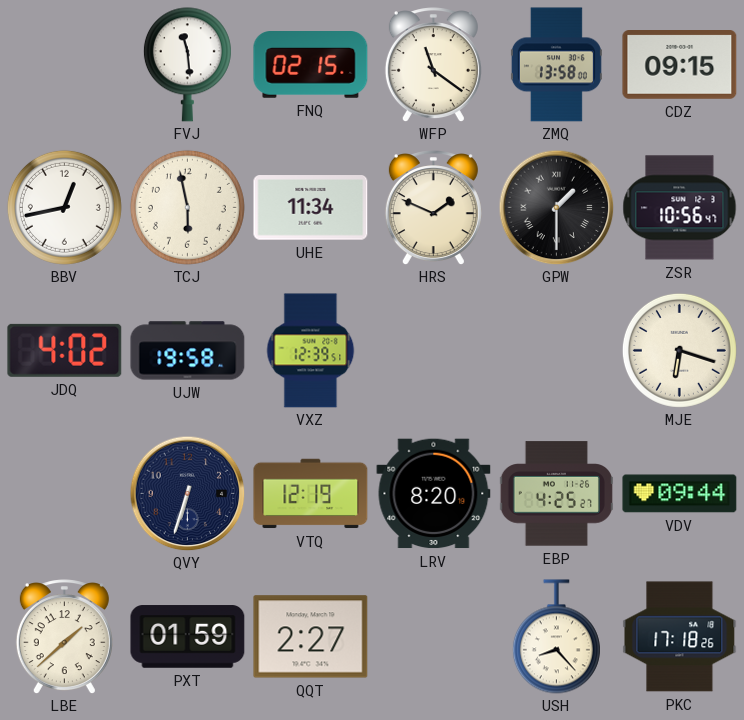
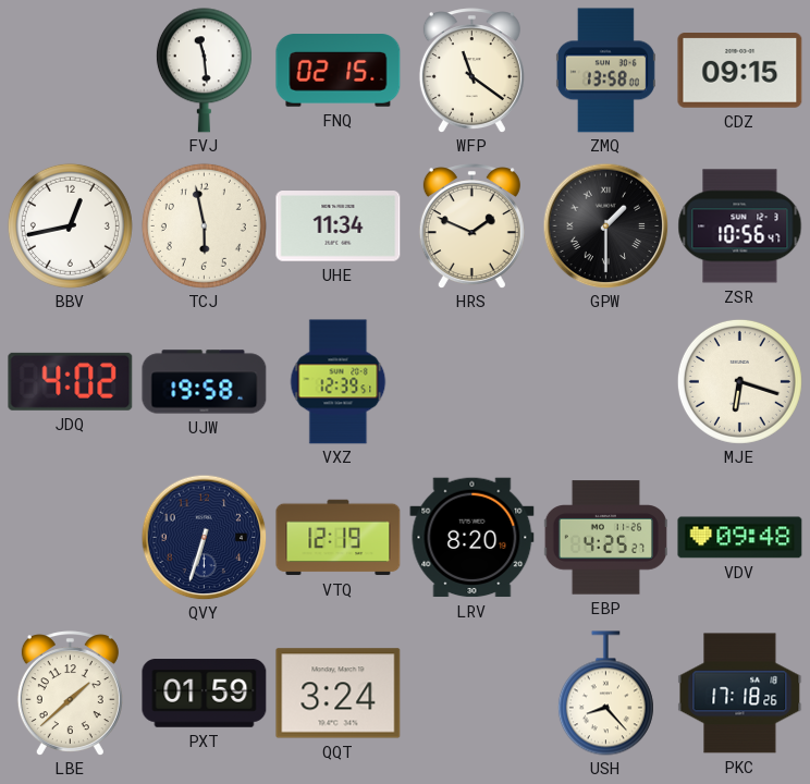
VDV: 09:44 -> 09:48 (740, 538)
QQT: 2:27 -> 3:24 (339, 694)
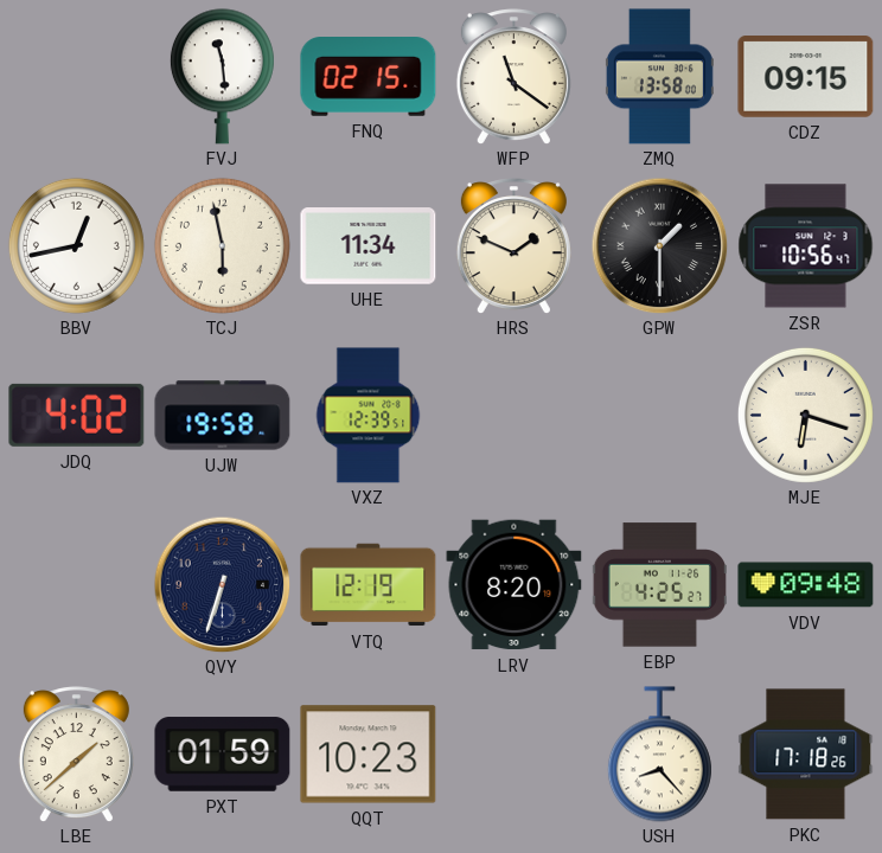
QQT: 3:24 -> 10:23 (369, 755)
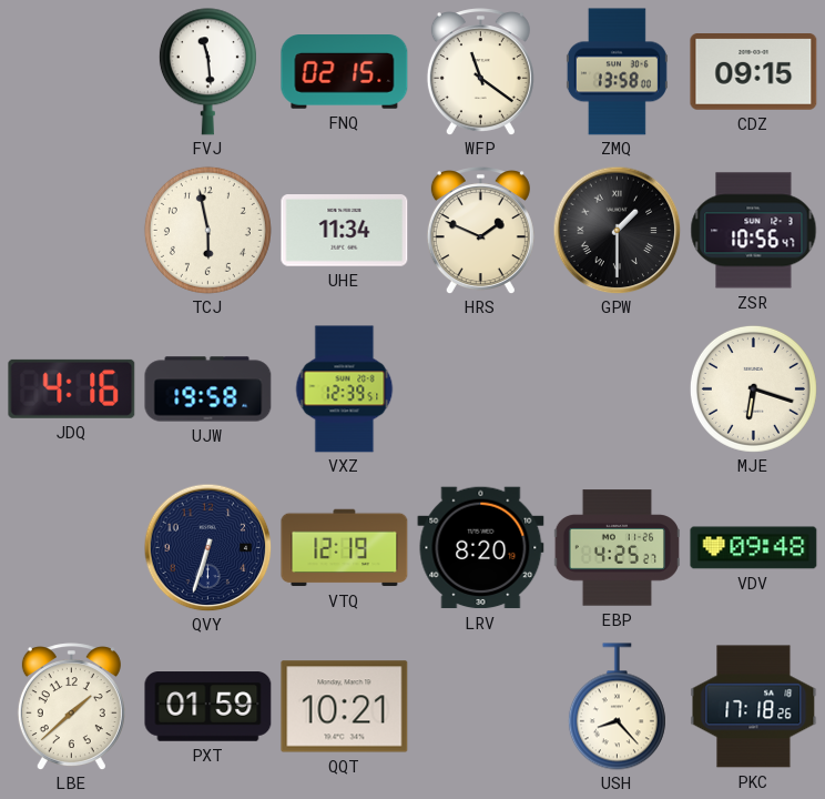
BBV: 12:43 -> none (76, 245)
JDQ: 4:02 -> 4:16 (72, 388)
QQT: 10:23 -> 10:21 (345, 707)
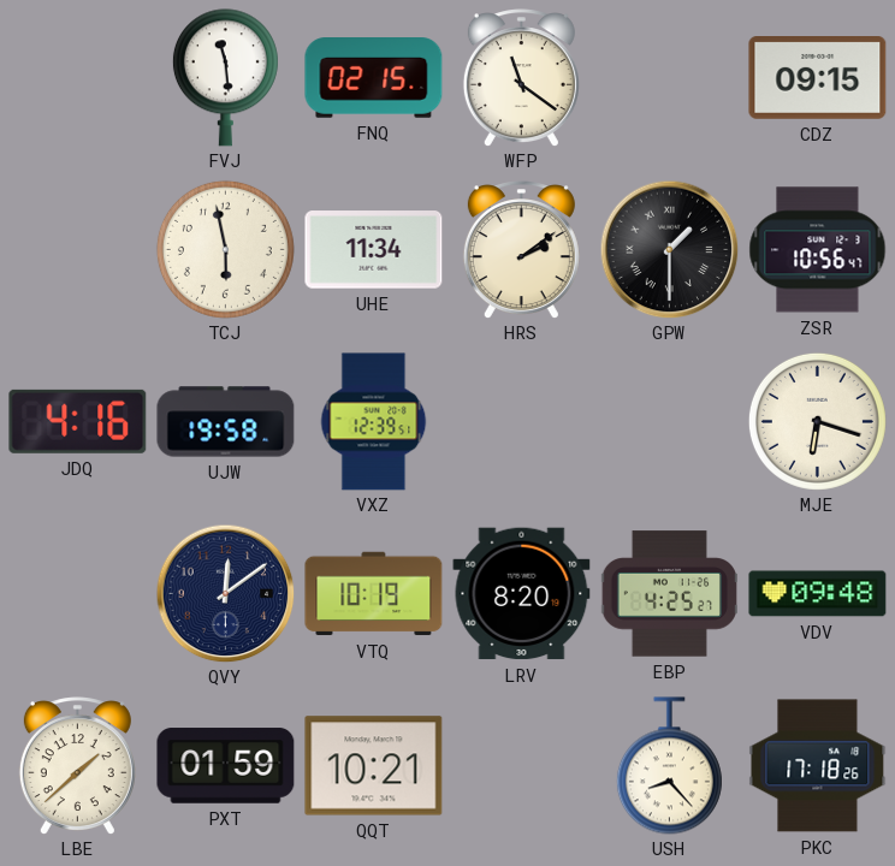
ZMQ: 13:58 -> none (617, 72)
HRS: 1:49 -> 2:09 (521, 250)
QVY: 6:33 -> 12:09 (225, 593)
VTQ: 12:19 -> 10:19 (374, 594)
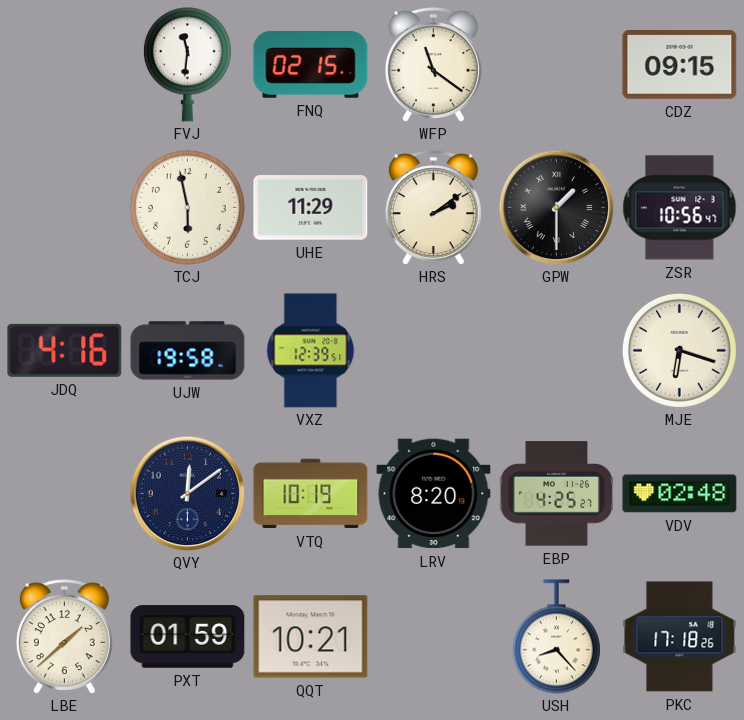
FVJ: 11:29 -> 11:31 (187, 65)
UHE: 11:34 -> 11:29 (311, 208)
VDV: 09:48 -> 02:48 (680, 494)
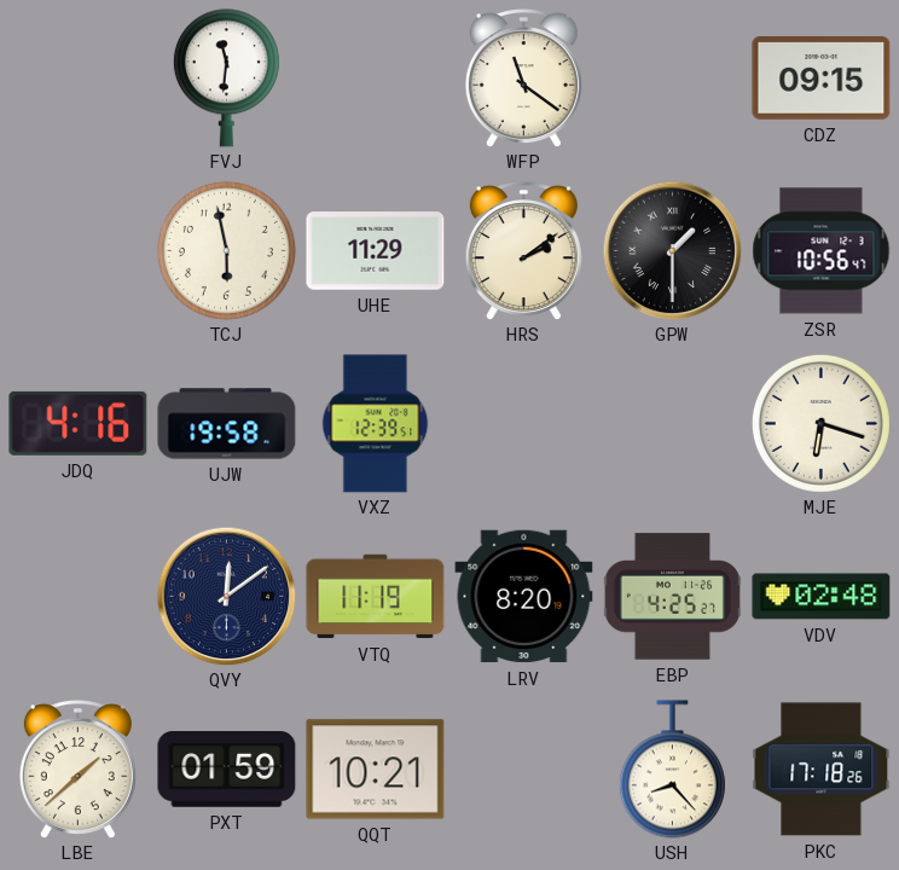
FNQ: 02:15 -> none (311, 65)
VTQ: 10:19 -> 11:19 (376, 597)
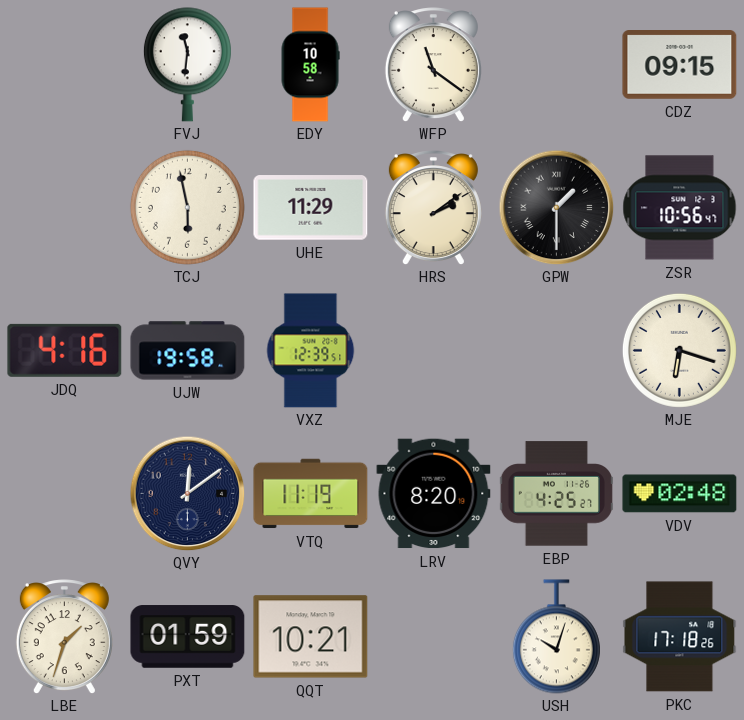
EDY: none -> 10:58 (310, 65)
LBE: 1:38 -> 1:33 (64, 637)
USH: 8:23 -> 10:03 (556, 637)
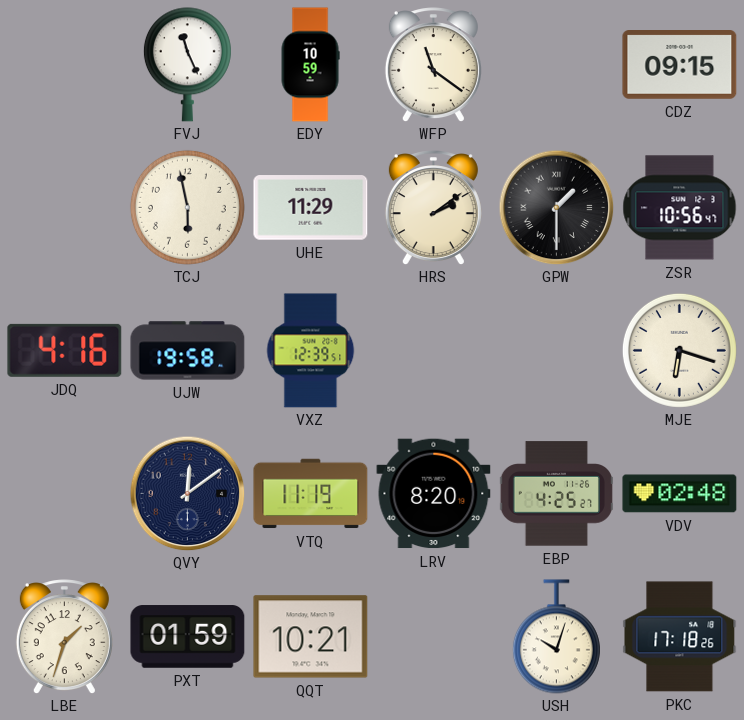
FVJ: 11:31 -> 11:26 (187, 65)
EDY: 10:58 -> 10:59 (310, 65)
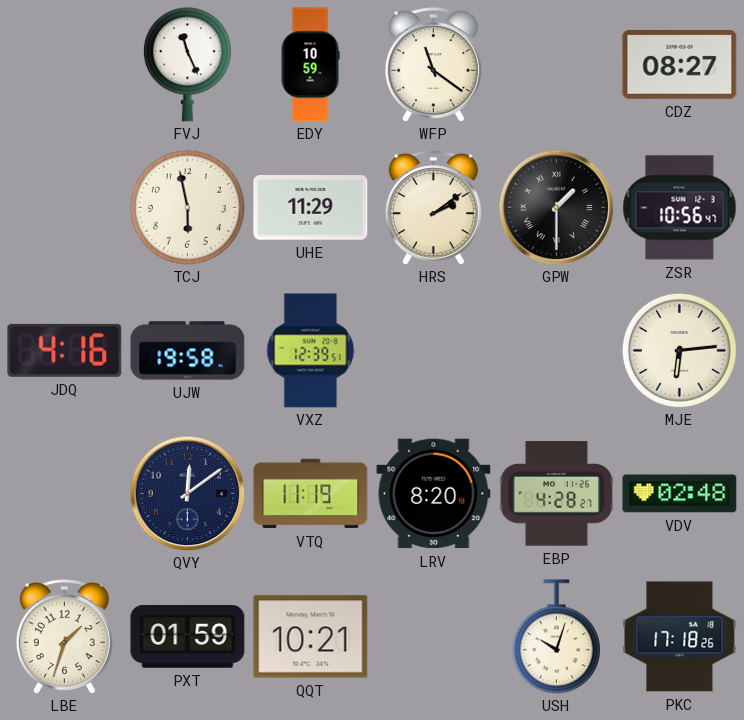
CDZ: 09:15 -> 08:27 (680, 65)
MJE: 6:18 -> 6:14 (679, 350)
EBP: 4:25 -> 4:28 (556, 494)
